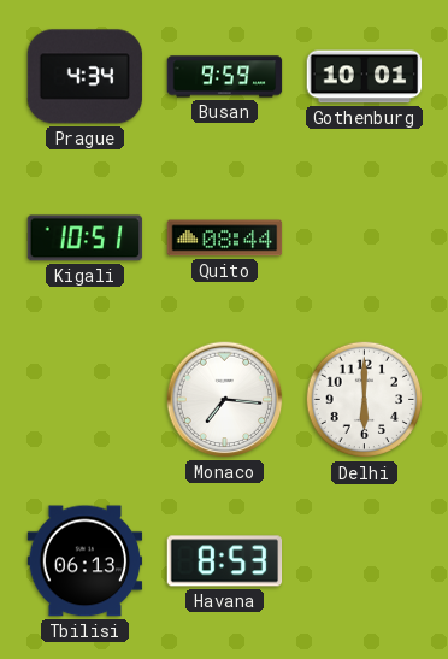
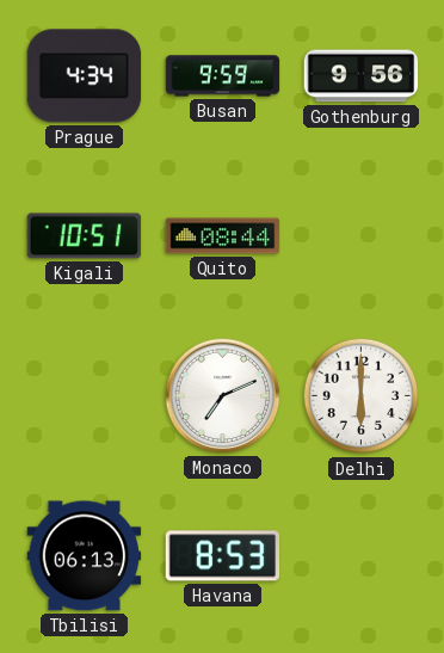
Gothenburg: 10:01 -> 9:56 (362, 76)
Monaco: 7:16 -> 7:11 (223, 396)
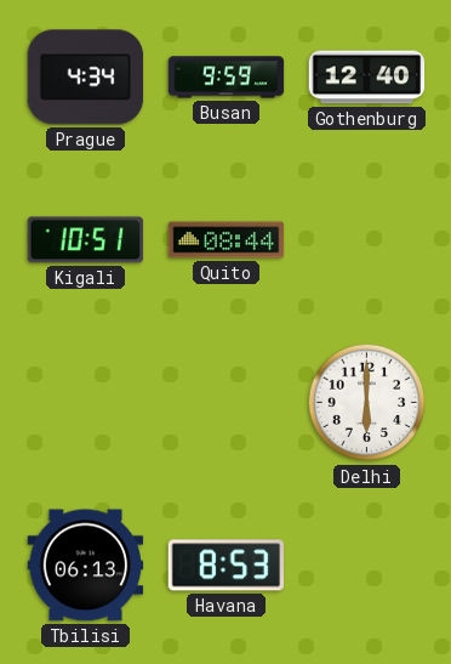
Gothenburg: 9:56 -> 12:40 (367, 78)
Monaco: 7:11 -> none (223, 396)
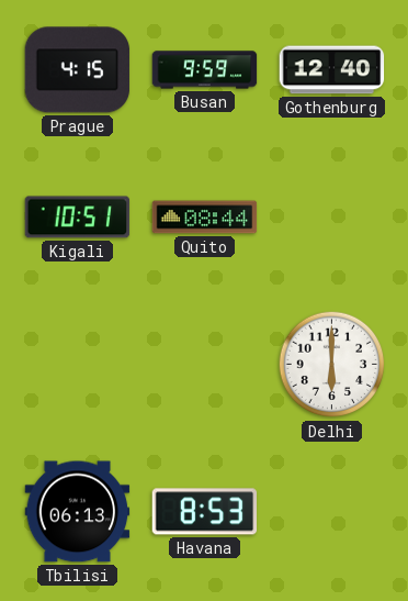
Prague: 4:34 -> 4:15 (78, 70)
